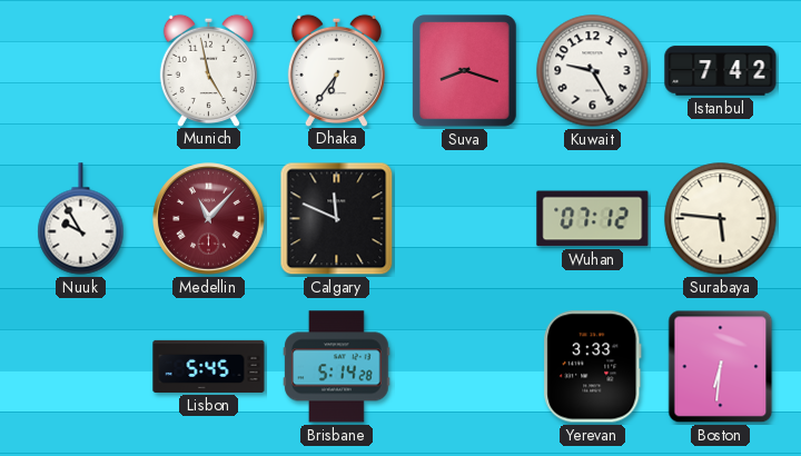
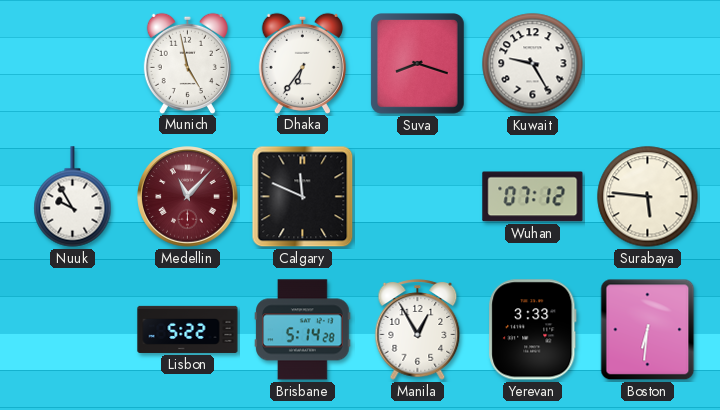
Istanbul: 7:42 -> none (721, 71)
Lisbon: 5:45 -> 5:22 (188, 329)
Manila: none -> 12:55 (418, 330)
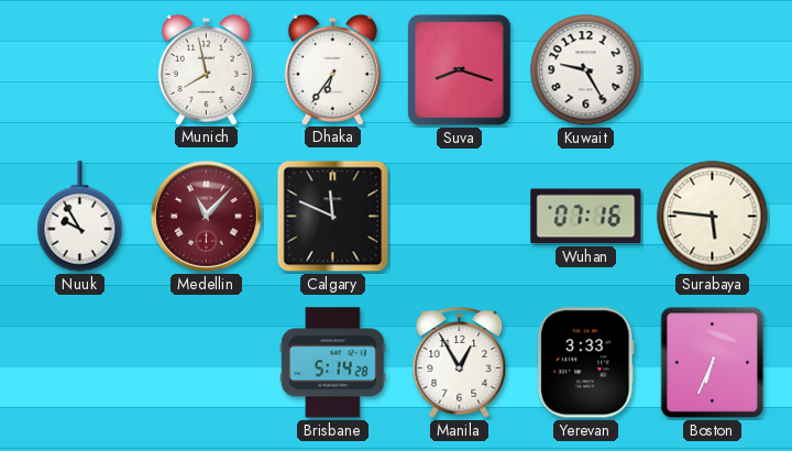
Munich: 4:58 -> 7:58 (206, 69)
Wuhan: 07:12 -> 07:16 (586, 217)
Lisbon: 5:22 -> none (188, 329)
Boston: 6:31 -> 6:34 (713, 363)
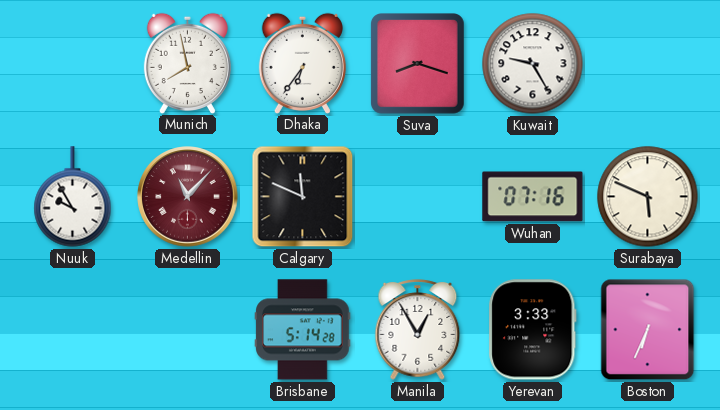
Surabaya: 5:46 -> 5:49 (648, 197)
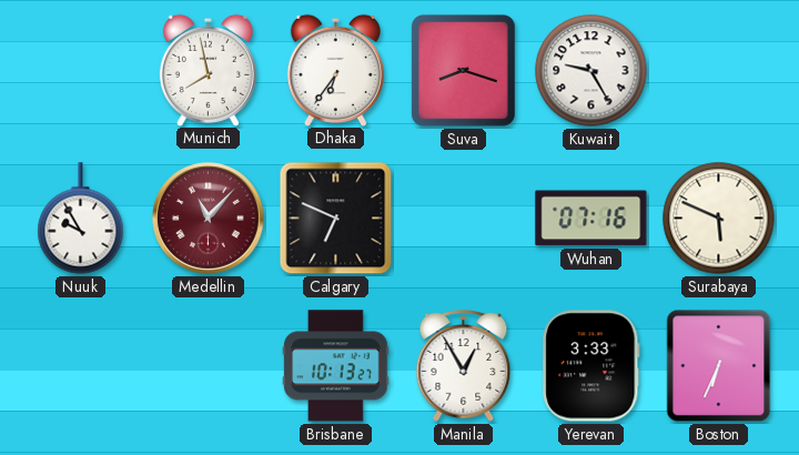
Calgary: 11:49 -> 6:49 (336, 219)
Brisbane: 5:14 -> 10:13 (336, 366)
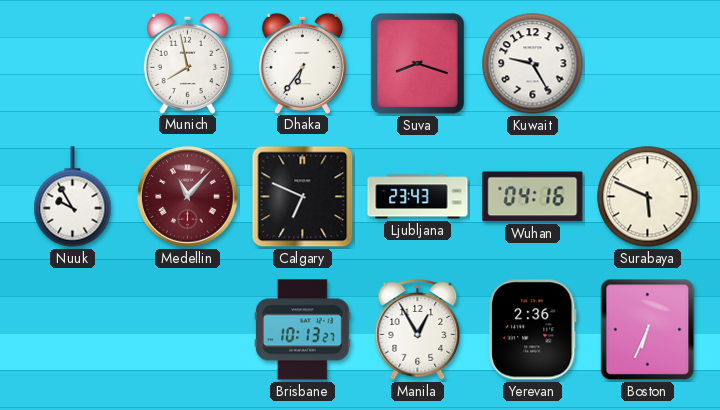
Ljubljana: none -> 23:43 (418, 197)
Wuhan: 07:16 -> 04:16 (533, 197)
Yerevan: 3:33 -> 2:36 (533, 330)
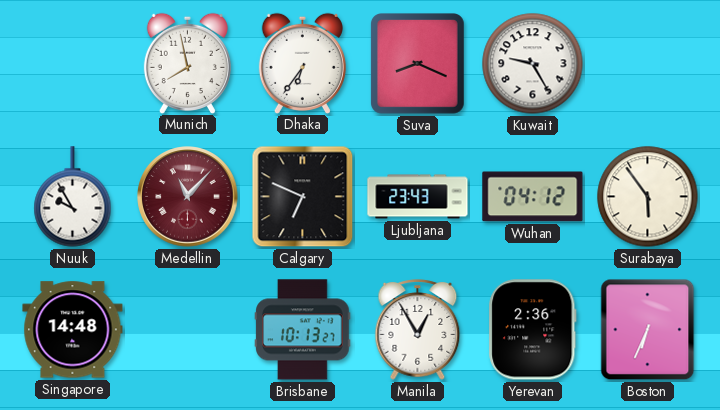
Suva: 8:18 -> 8:19 (418, 64)
Wuhan: 04:16 -> 04:12 (533, 197)
Surabaya: 5:49 -> 5:54 (648, 197)
Singapore: none -> 14:48 (73, 330)
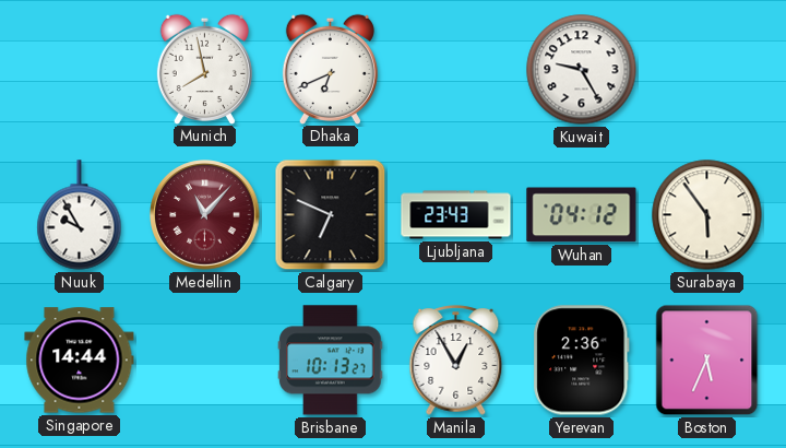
Dhaka: 6:36 -> 6:41 (330, 69)
Suva: 8:19 -> none (418, 64)
Singapore: 14:48 -> 14:44 (80, 361)
Boston: 6:34 -> 5:34 (707, 361)
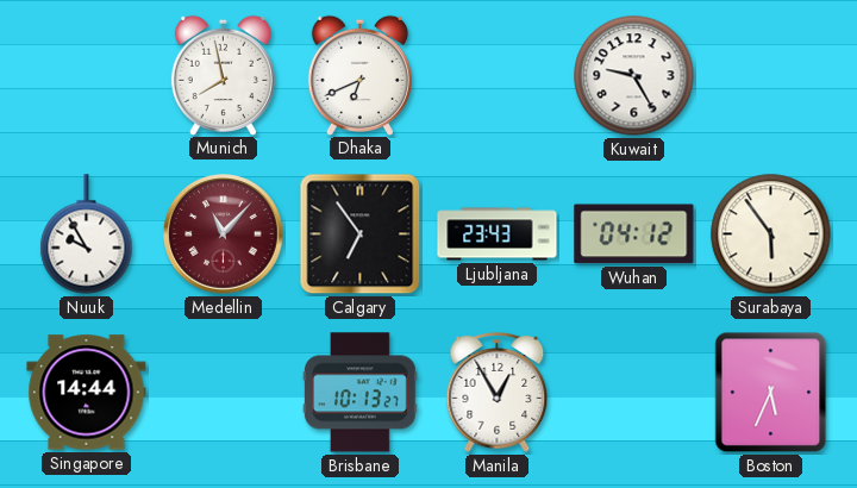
Calgary: 6:49 -> 6:54 (361, 234)
Yerevan: 2:36 -> none (582, 361)
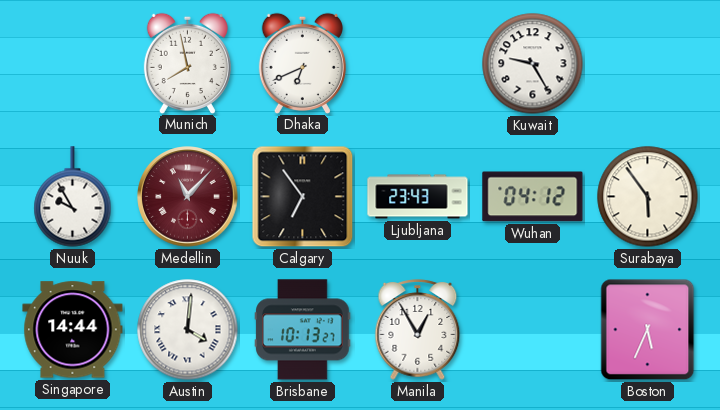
Austin: none -> 4:01 (188, 330)
